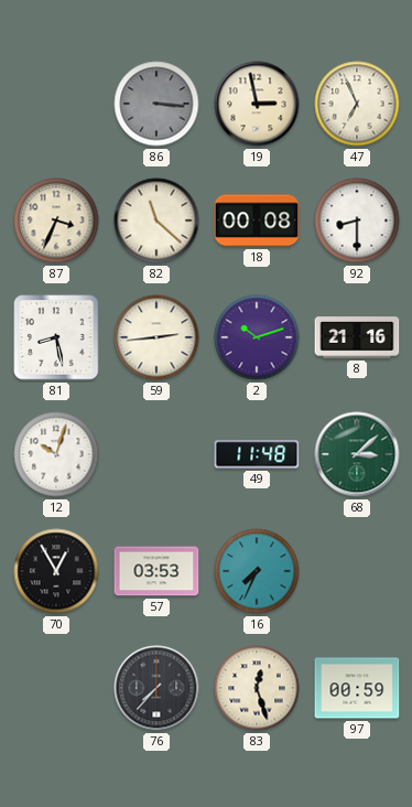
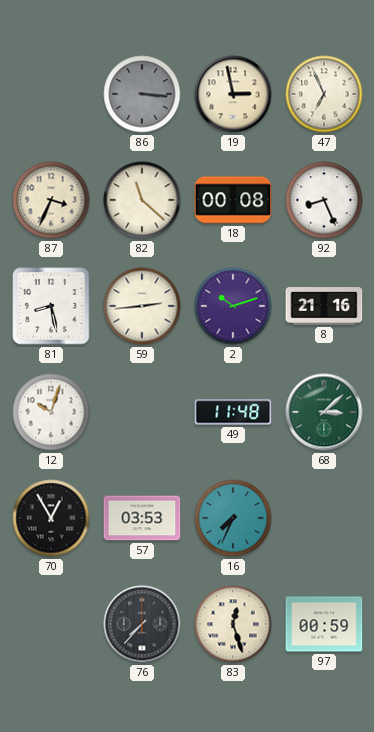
92: 8:30 -> 8:26 (324, 200)
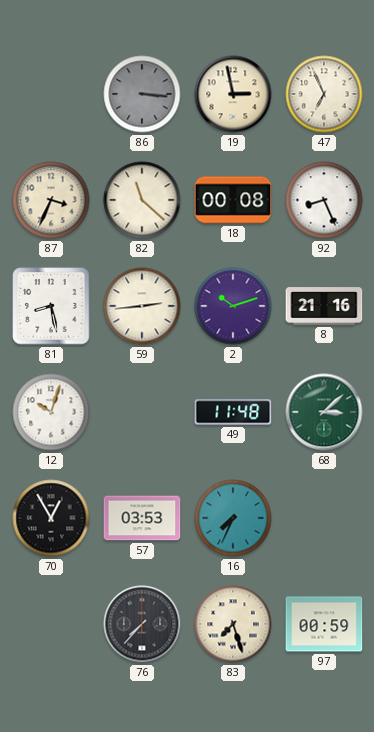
83: 12:27 -> 7:27 (233, 624)
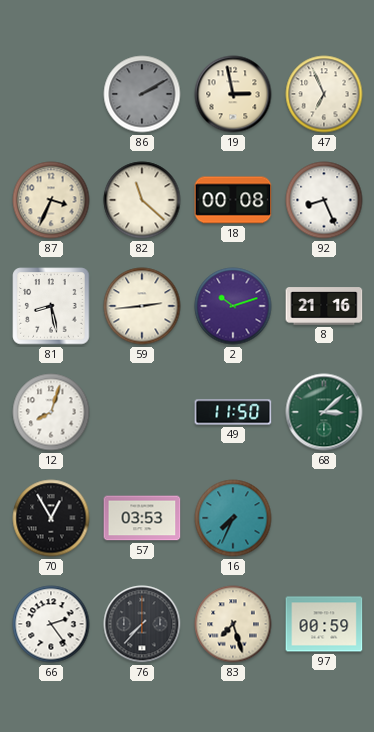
86: 3:16 -> 2:10 (142, 94)
12: 10:03 -> 8:03 (51, 412)
49: 11:48 -> 11:50 (233, 412)
66: none -> 2:24 (51, 624)
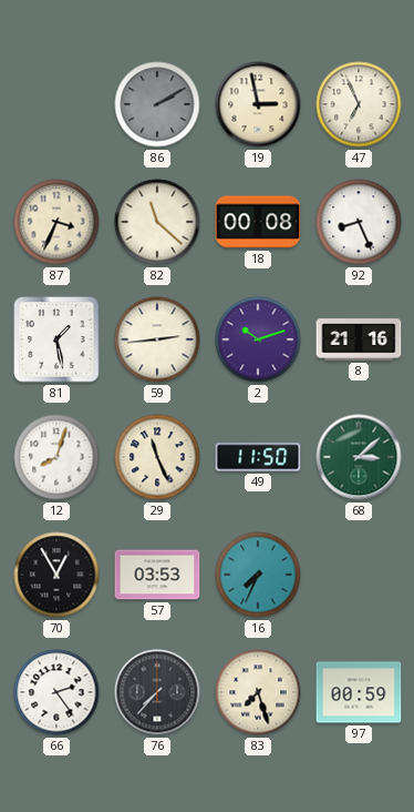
81: 8:28 -> 1:28 (56, 339)
29: none -> 11:26 (157, 457)
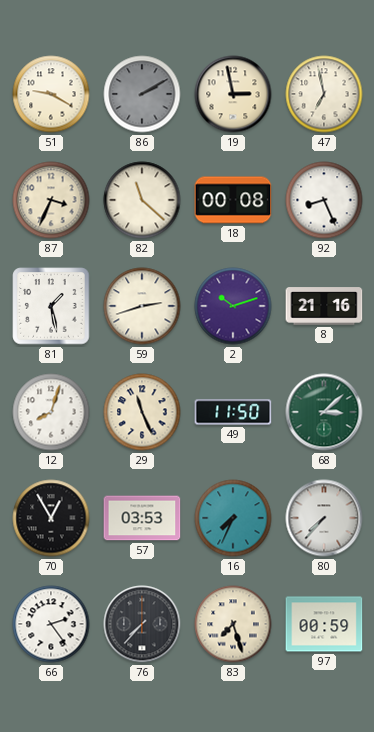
51: none -> 9:20 (51, 94)
47: 6:56 -> 6:58 (324, 94)
59: 2:44 -> 2:42 (142, 306)
80: none -> 7:37 (324, 518)
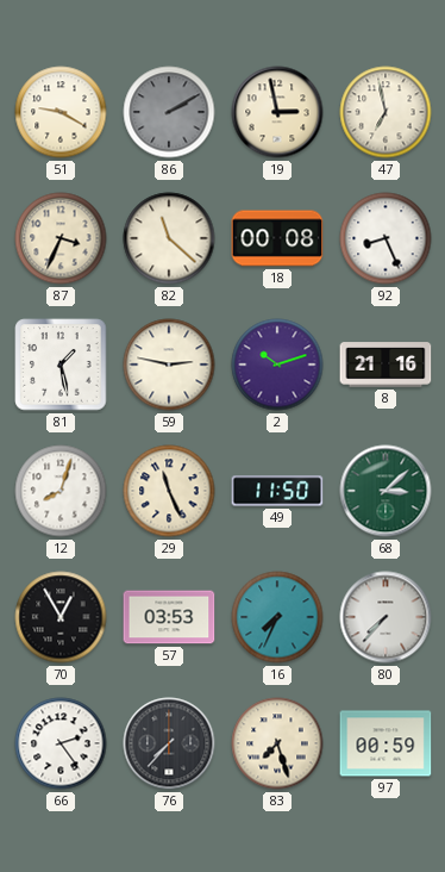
59: 2:42 -> 2:47 (169, 365)
